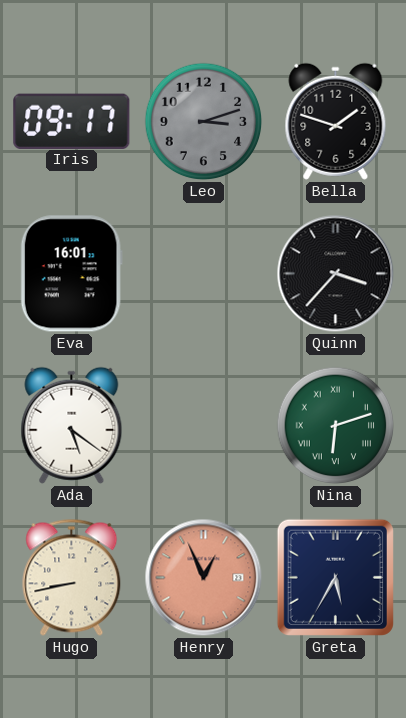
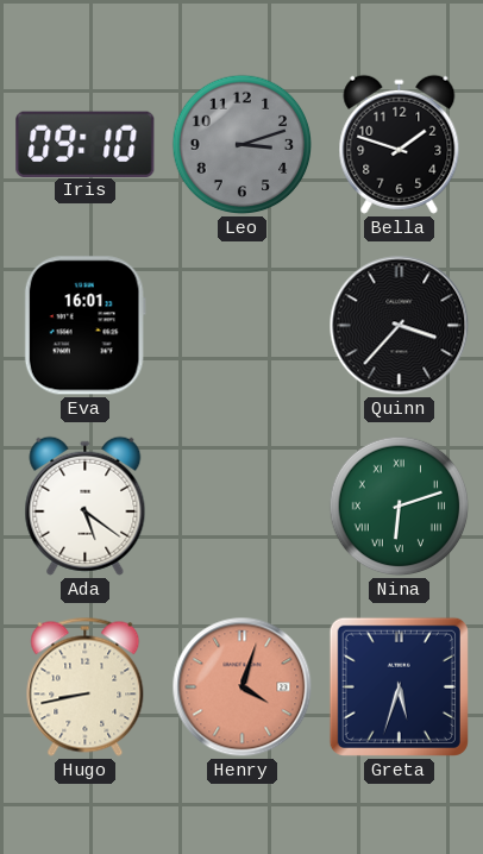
Iris: 09:17 -> 09:10 (86, 144)
Henry: 12:56 -> 4:03 (243, 687)
Greta: 5:35 -> 5:33 (399, 686)
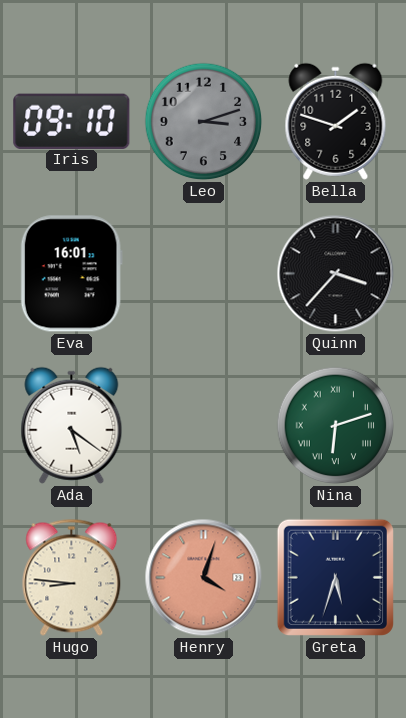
Hugo: 8:43 -> 8:46 (72, 577)
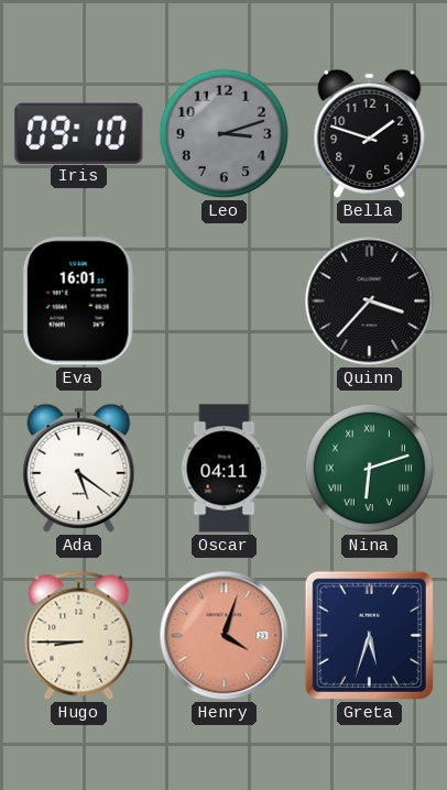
Oscar: none -> 04:11 (225, 469)
Hugo: 8:46 -> 8:45 (79, 635)
